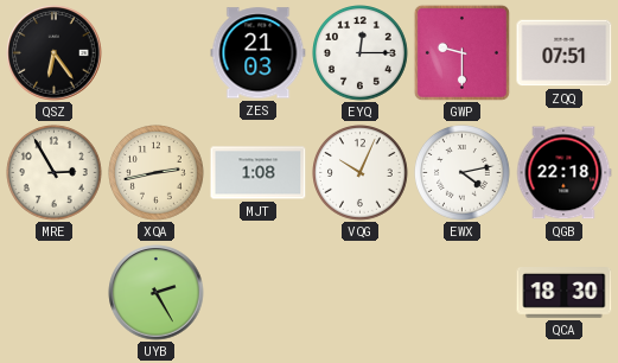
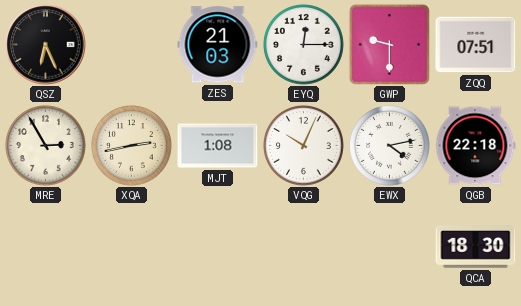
QSZ: 6:24 -> 6:26 (46, 45)
UYB: 2:25 -> none (157, 293)
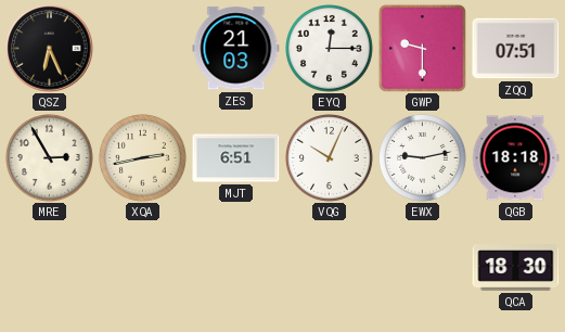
MJT: 1:08 -> 6:51 (236, 158)
EWX: 4:13 -> 9:13 (423, 158)
QGB: 22:18 -> 18:18 (515, 158)
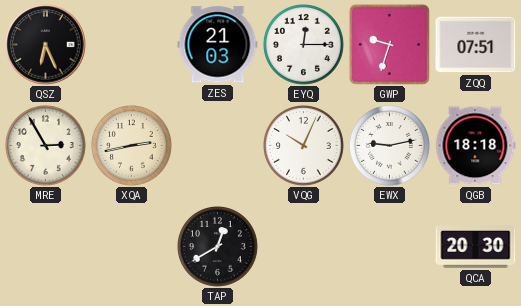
GWP: 9:30 -> 9:33 (389, 44)
MJT: 6:51 -> none (236, 158)
TAP: none -> 12:40 (218, 247)
QCA: 18:30 -> 20:30 (476, 247)
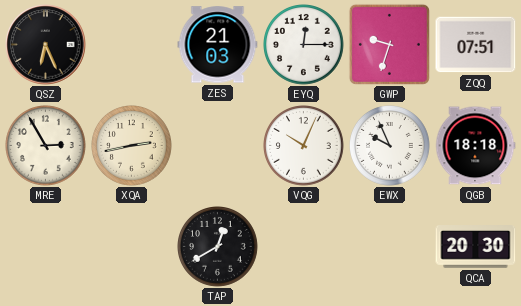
EWX: 9:13 -> 9:56 (390, 146)
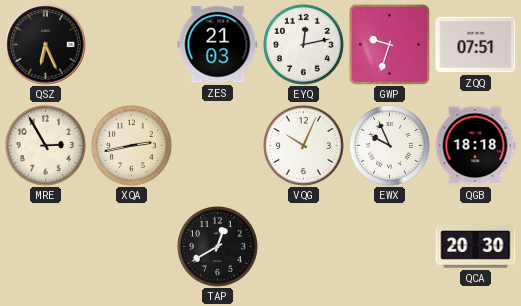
EYQ: 12:15 -> 12:13 (304, 45)
